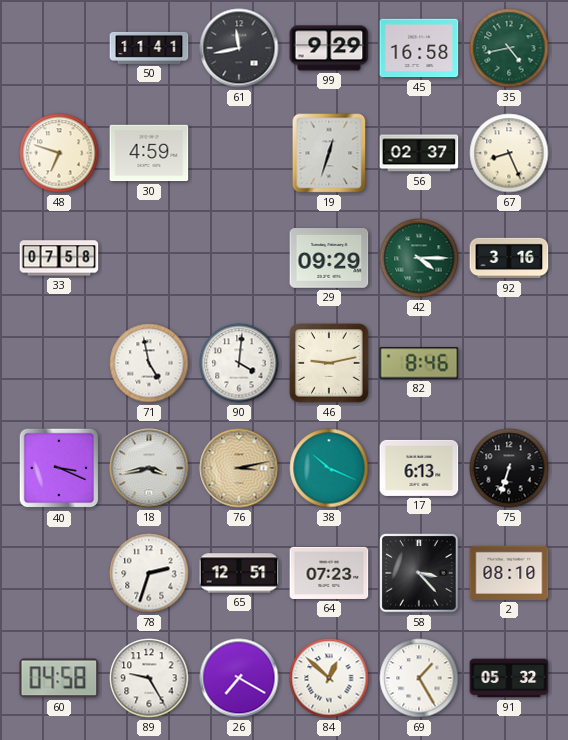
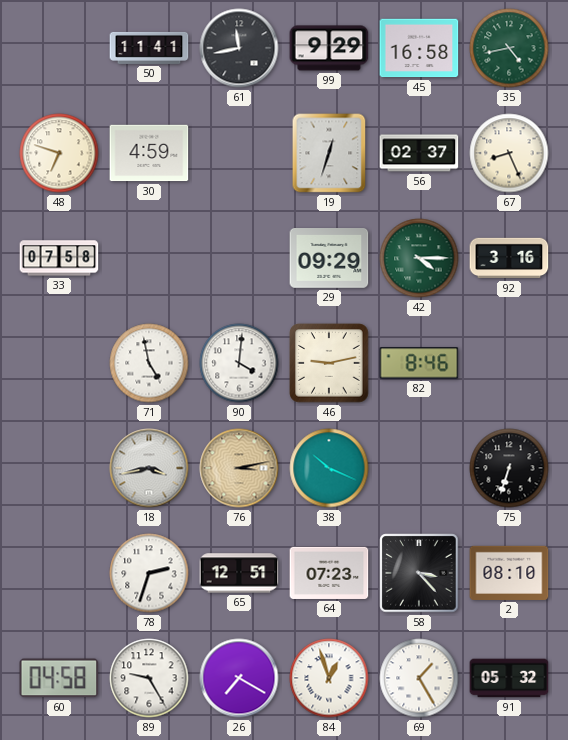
40: 3:19 -> none (59, 468)
17: 6:13 -> none (419, 468)
84: 12:52 -> 12:57 (329, 678)
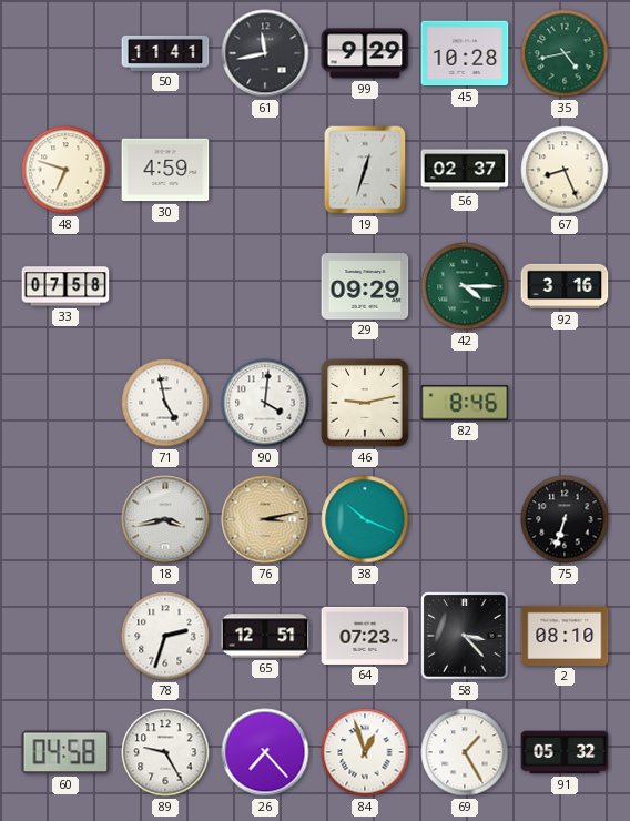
45: 16:58 -> 10:28 (465, 53)
26: 7:20 -> 7:23 (265, 752)
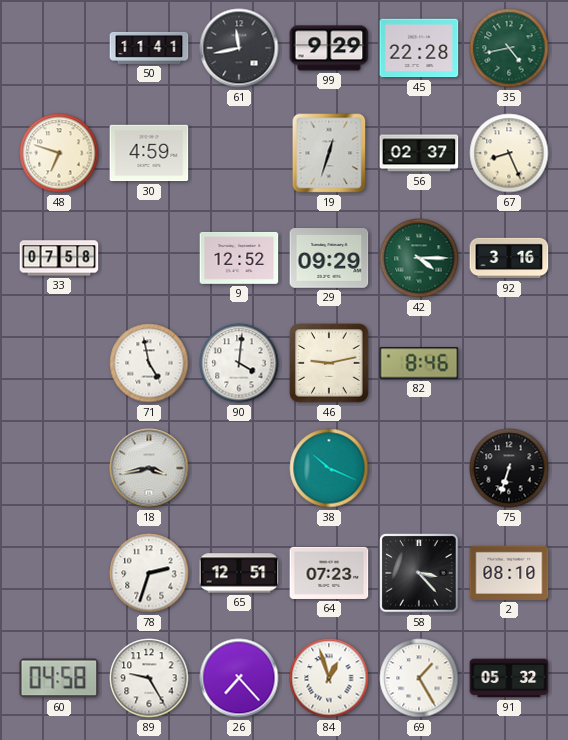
45: 10:28 -> 22:28 (419, 48)
9: none -> 12:52 (239, 258)
76: 3:13 -> none (265, 519)
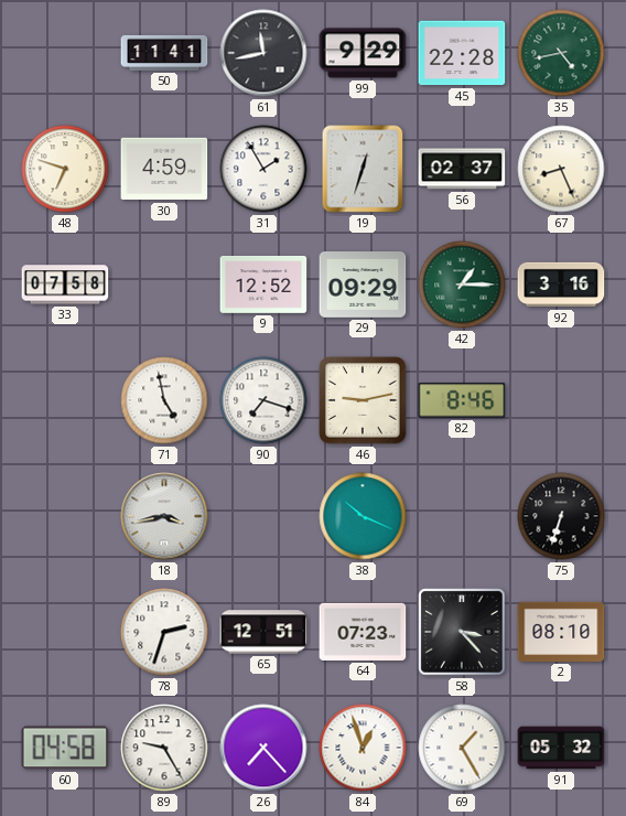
31: none -> 1:55 (263, 169)
42: 4:15 -> 1:15 (462, 284)
90: 4:01 -> 7:18 (263, 400)
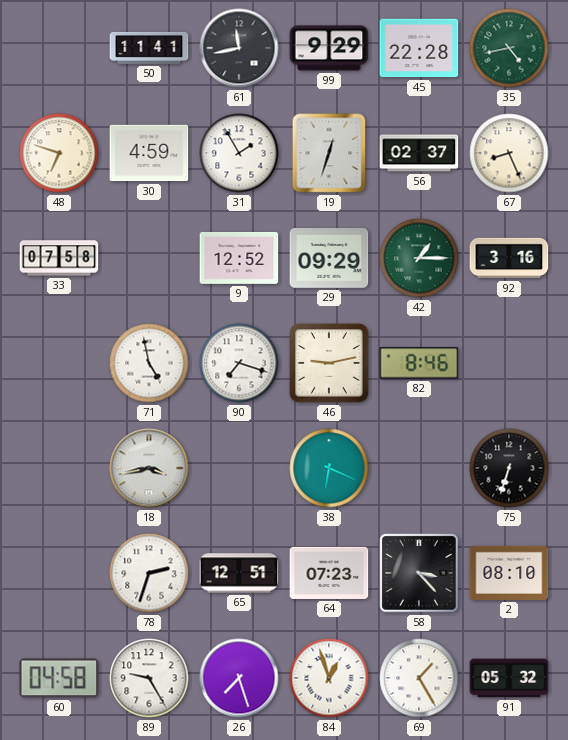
38: 10:19 -> 6:19 (329, 468)
26: 7:23 -> 7:27 (239, 678)
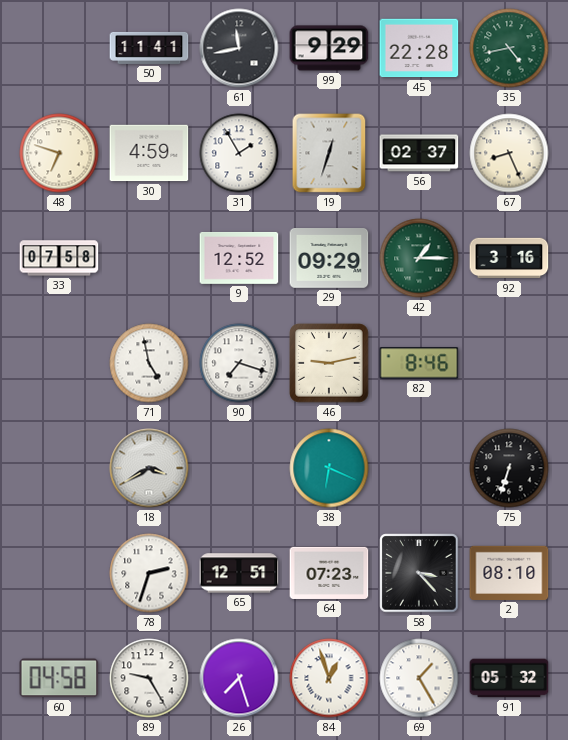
18: 3:43 -> 3:40 (149, 468)
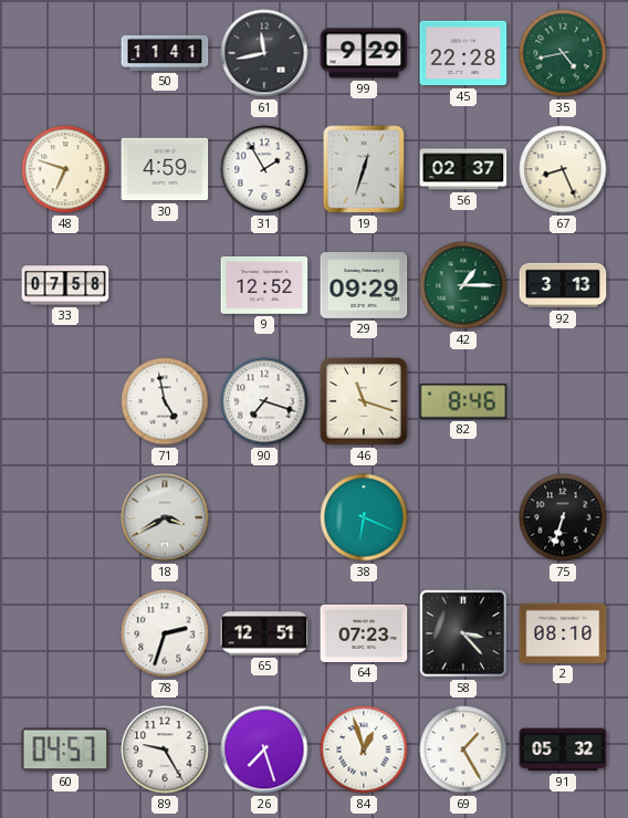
92: 3:16 -> 3:13 (563, 285)
46: 9:13 -> 11:18 (364, 401)
60: 04:58 -> 04:57 (65, 749)
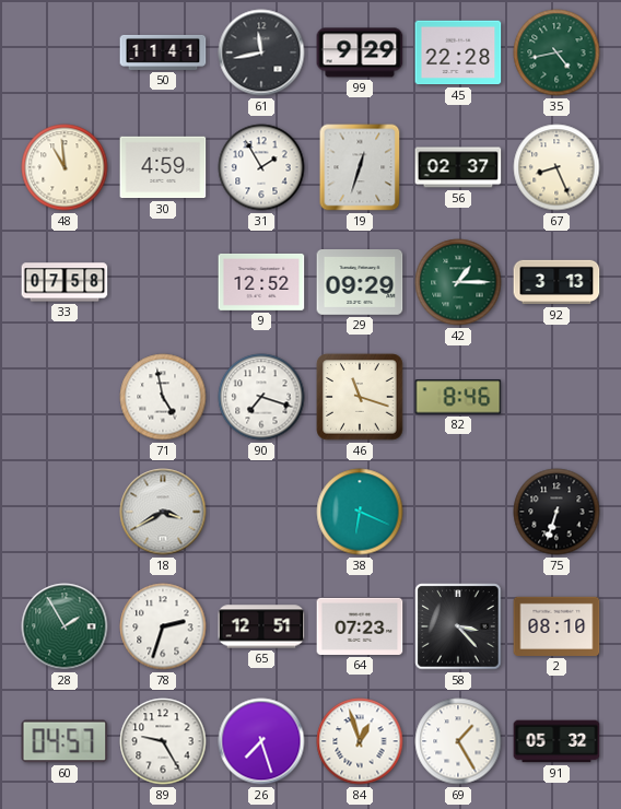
48: 6:48 -> 10:59 (65, 167)
28: none -> 1:55 (65, 626)
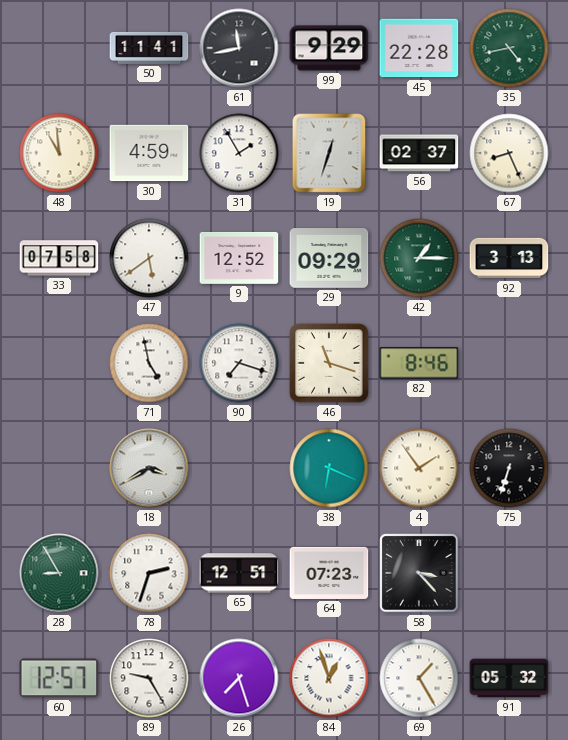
47: none -> 5:39 (149, 258)
4: none -> 1:54 (419, 468)
28: 1:55 -> 8:55 (59, 573)
2: 08:10 -> none (556, 626)
60: 04:57 -> 12:57 (59, 678)
